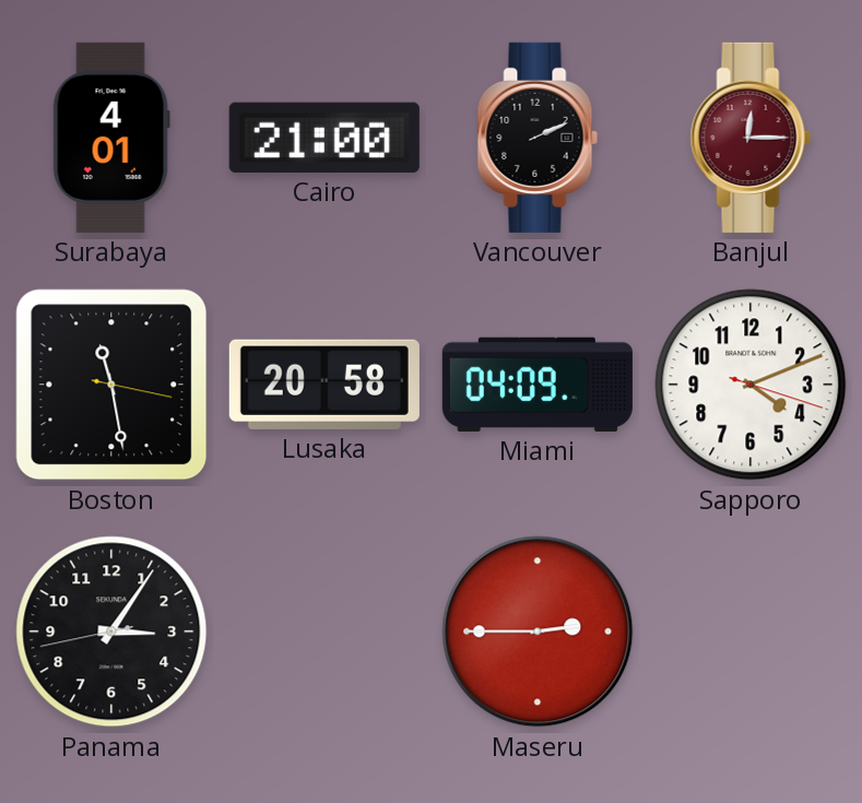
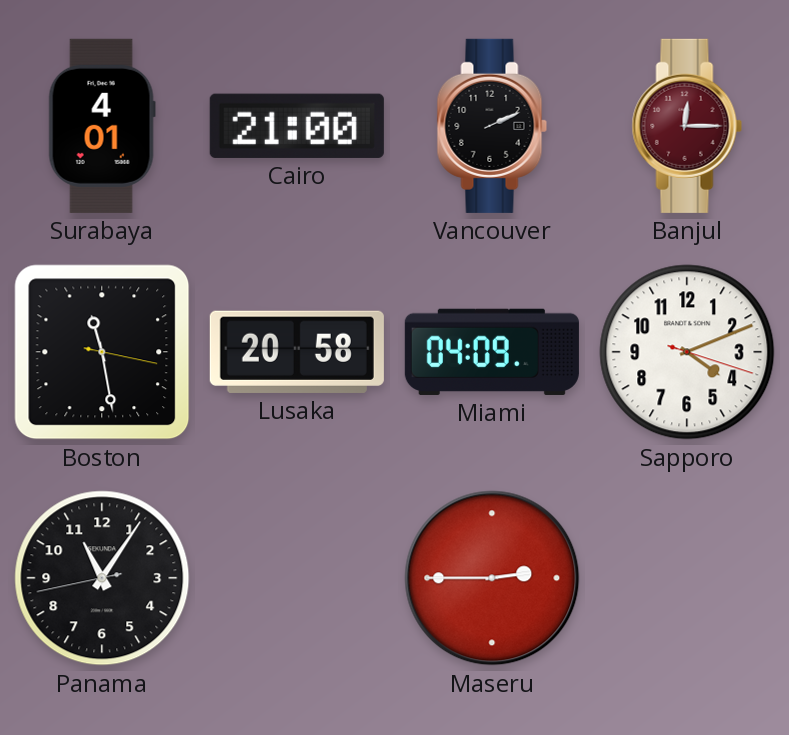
Panama: 3:05 -> 11:05 (102, 578)
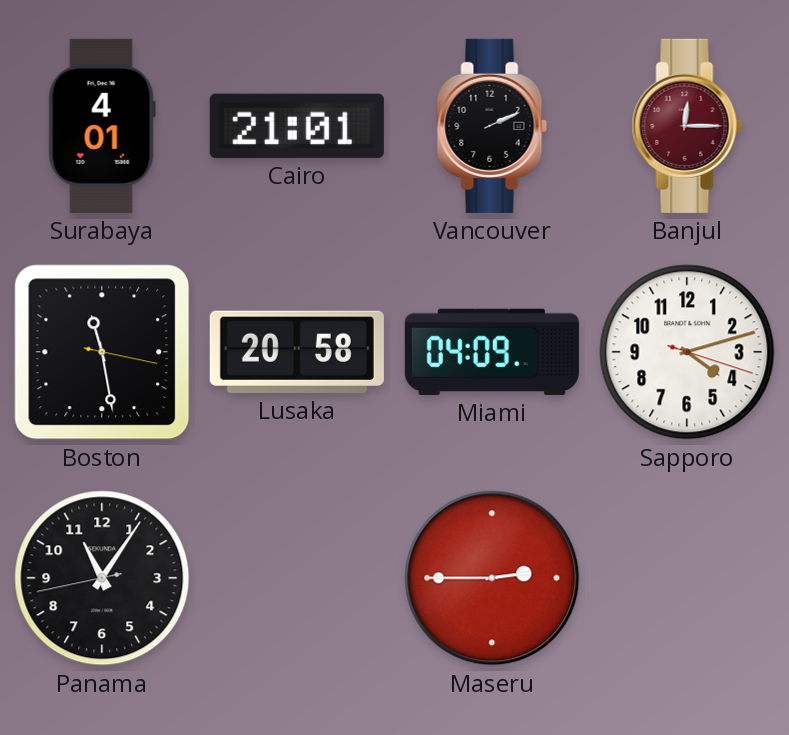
Cairo: 21:00 -> 21:01 (297, 126)
Sapporo: 4:11 -> 4:12 (687, 352)
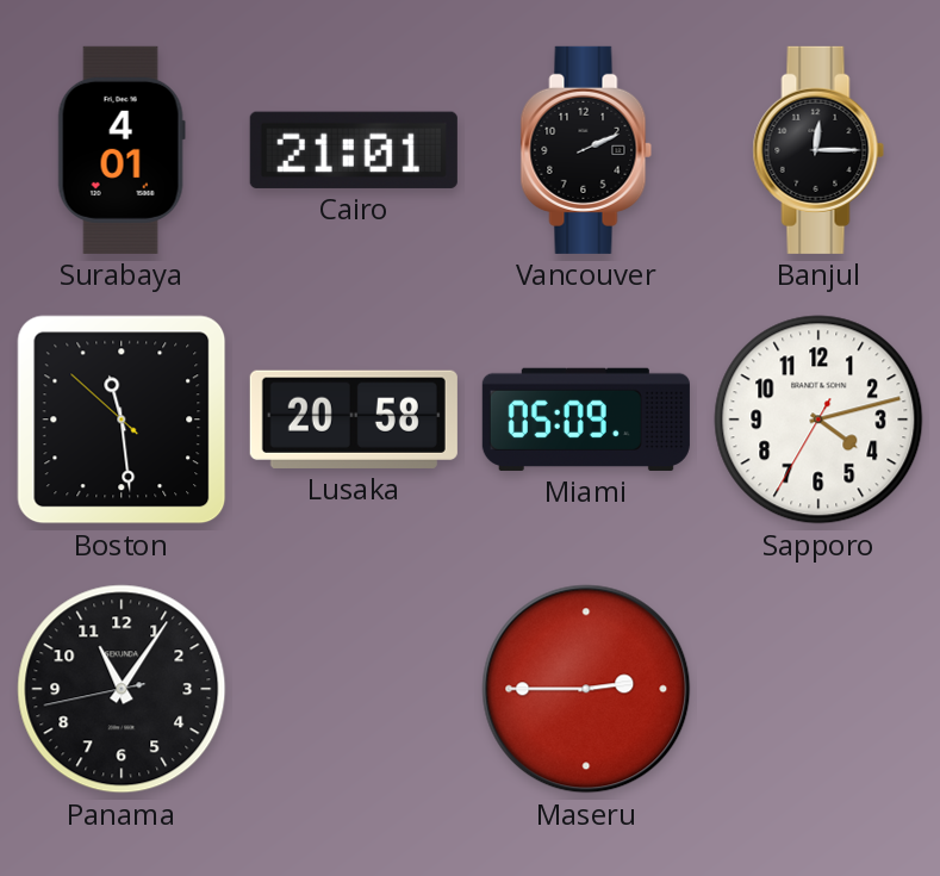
Banjul dial: burgundy -> black (818, 150)
Boston: 11:28:17 -> 11:28:52 (122, 420)
Miami: 04:09 -> 05:09 (586, 420)
Sapporo: 4:12:18 -> 4:12:35 (818, 420)
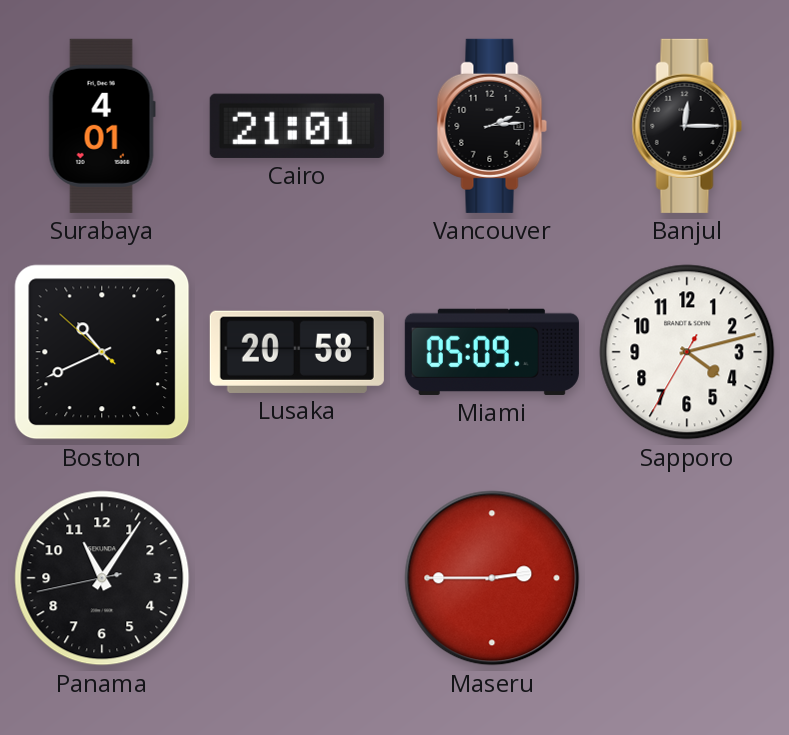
Vancouver: 2:11 -> 2:14 (492, 126)
Boston: 11:28 -> 10:40 (102, 352)
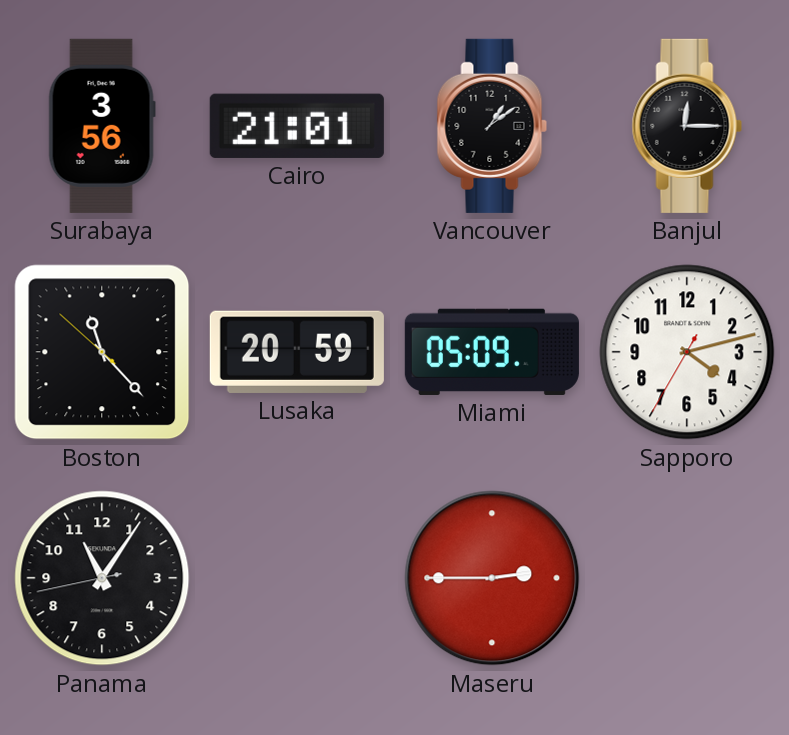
Surabaya: 4:01 -> 3:56 (102, 126)
Vancouver: 2:14 -> 1:09 (492, 126)
Boston: 10:40 -> 11:22 (102, 352)
Lusaka: 20:58 -> 20:59 (297, 352)
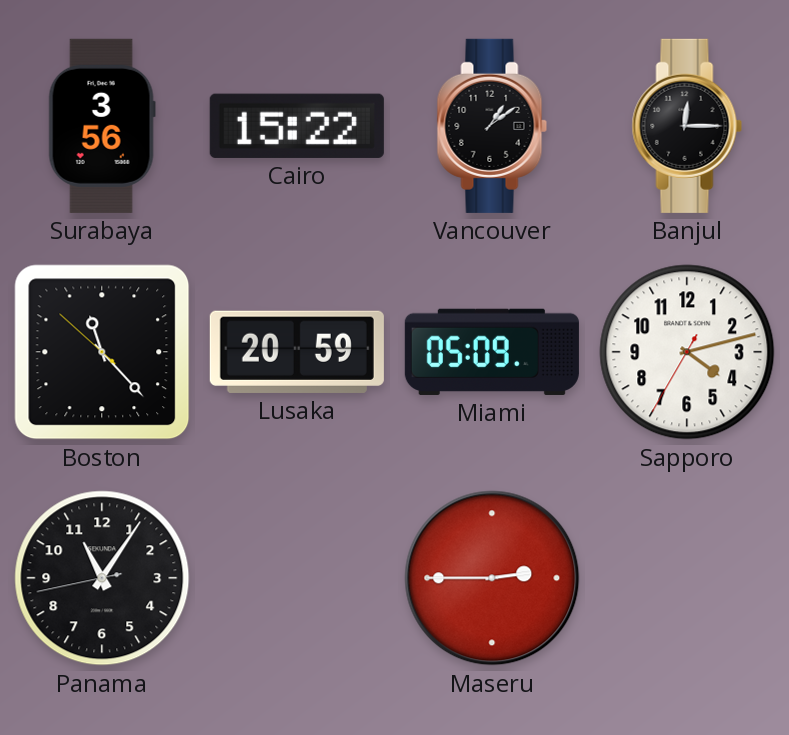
Cairo: 21:01 -> 15:22 (297, 126)
